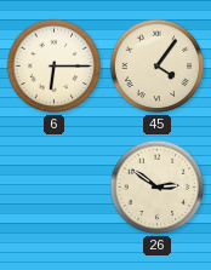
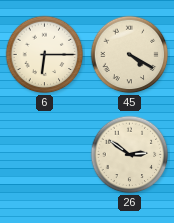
45: 4:06 -> 4:20 (130, 55)
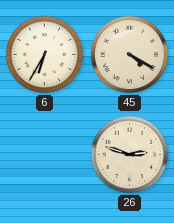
6: 6:15 -> 6:35 (45, 55)
26: 2:51 -> 2:48 (130, 155)
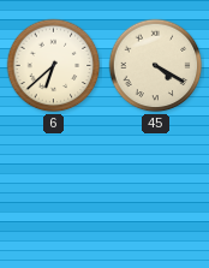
6: 6:35 -> 6:38 (54, 66)
26: 2:48 -> none (130, 155)
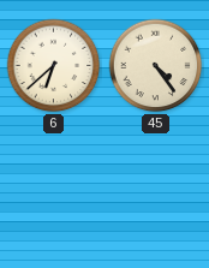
45: 4:20 -> 4:24 (156, 66)
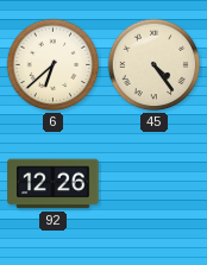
92: none -> 12:26 (54, 184)
